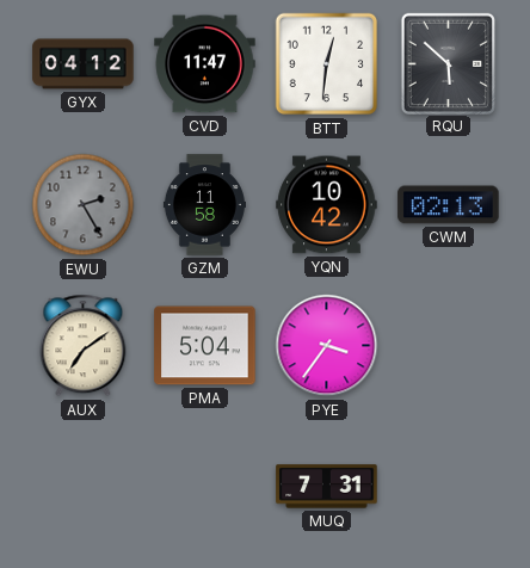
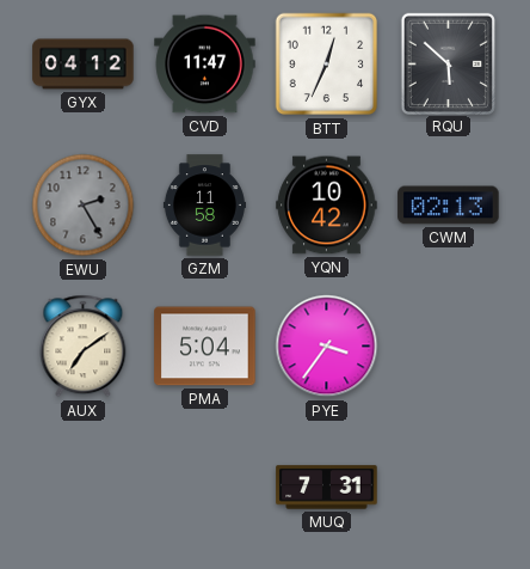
BTT: 12:31 -> 12:34 (327, 65)
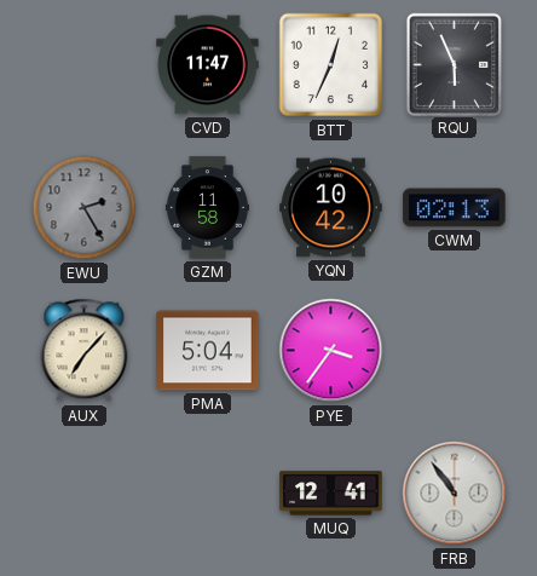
GYX: 04:12 -> none (84, 65)
RQU: 5:52 -> 5:56 (454, 64)
AUX: 7:09 -> 7:07 (85, 351)
MUQ: 7:31 -> 12:41 (331, 494)
FRB: none -> 10:54 (455, 494)
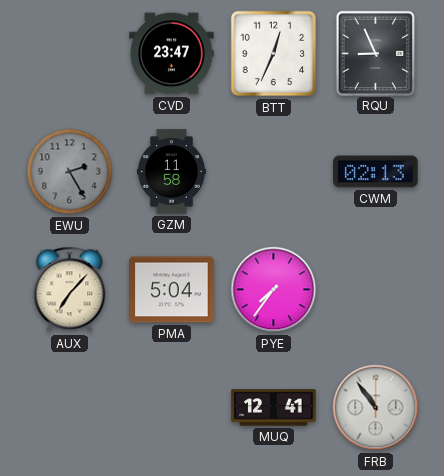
CVD: 11:47 -> 23:47 (172, 54)
RQU: 5:56 -> 8:56 (375, 53)
YQN: 10:42 -> none (331, 208)
PYE: 3:36 -> 7:36 (274, 290)
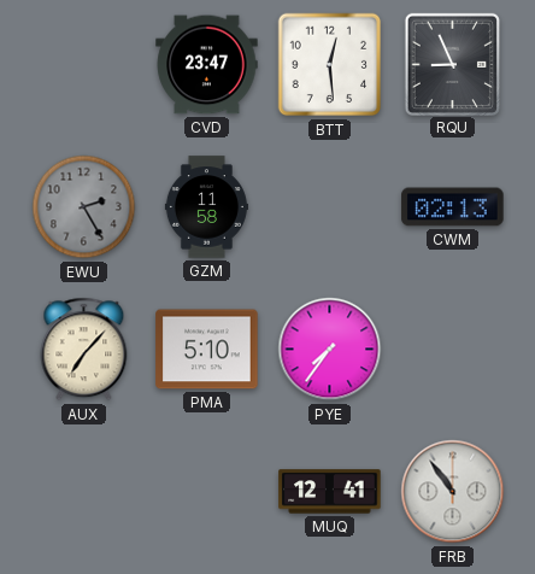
BTT: 12:34 -> 12:29 (330, 65)
PMA: 5:04 -> 5:10 (207, 350)
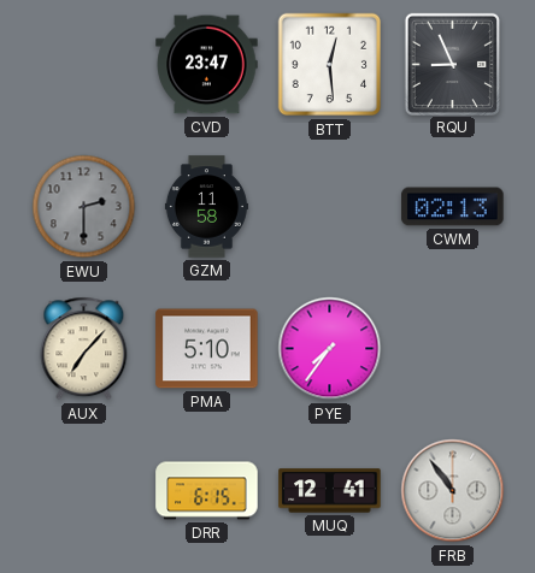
EWU: 2:25 -> 2:30 (84, 207)
DRR: none -> 6:15 (207, 491)
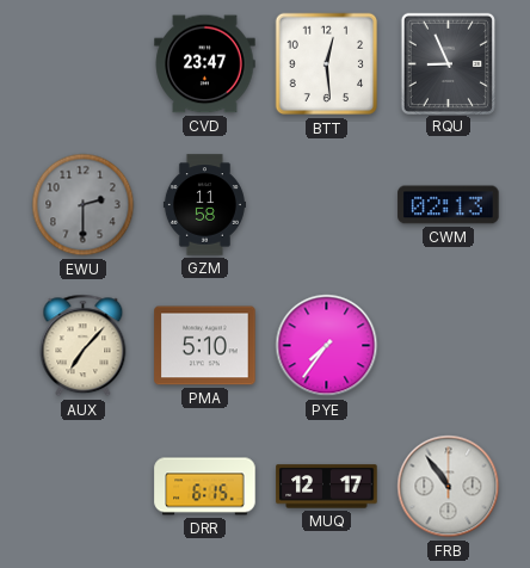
MUQ: 12:41 -> 12:17 (327, 487)
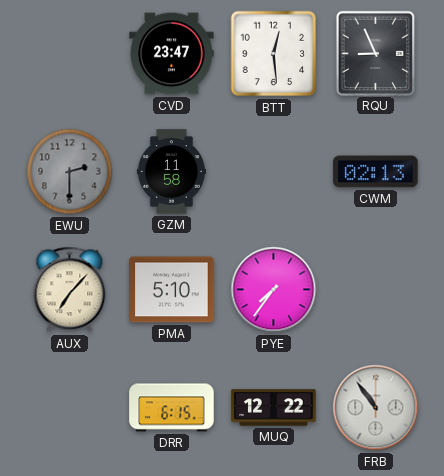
MUQ: 12:17 -> 12:22 (274, 408)
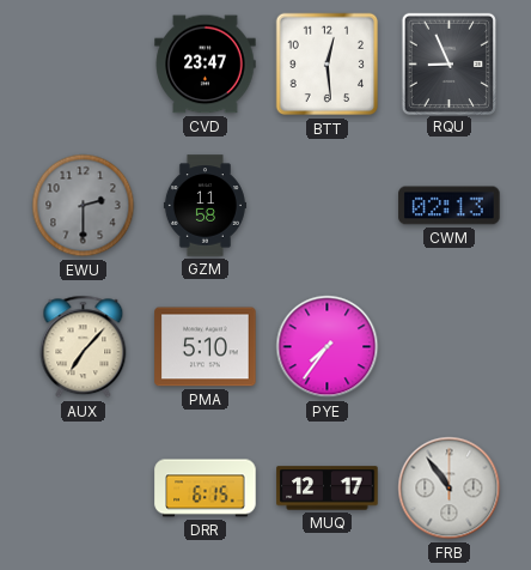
MUQ: 12:22 -> 12:17 (328, 489)
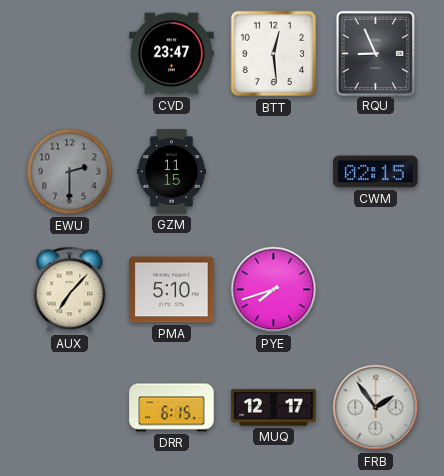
GZM: 11:58 -> 11:15 (171, 172)
CWM: 02:13 -> 02:15 (376, 172)
PYE: 7:36 -> 7:42 (274, 290)
FRB: 10:54 -> 1:54 (376, 408)
